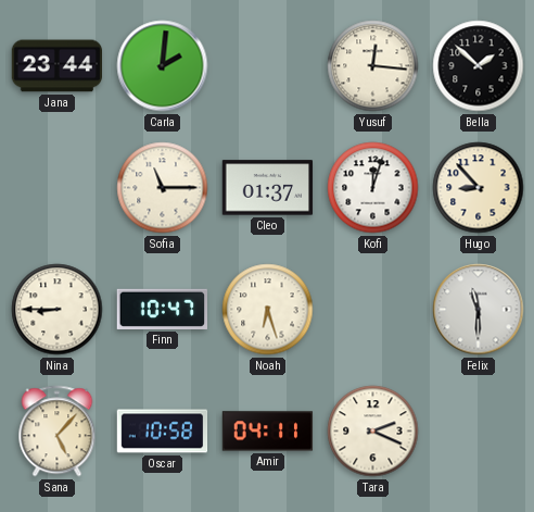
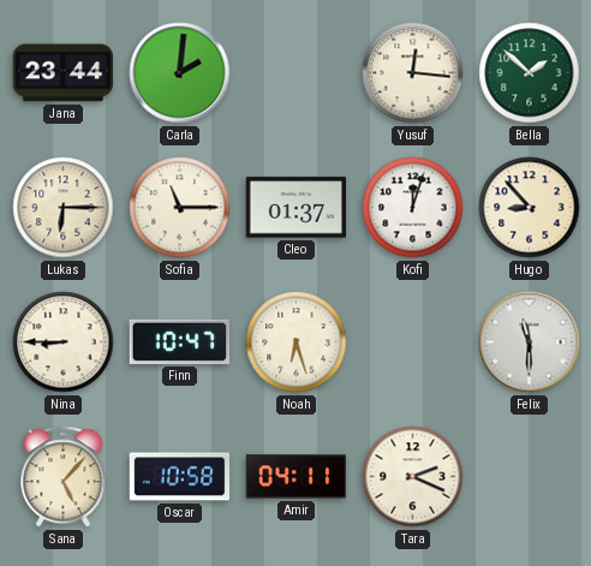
Bella dial: black -> green (530, 73)
Lukas: none -> 6:15 (64, 208)
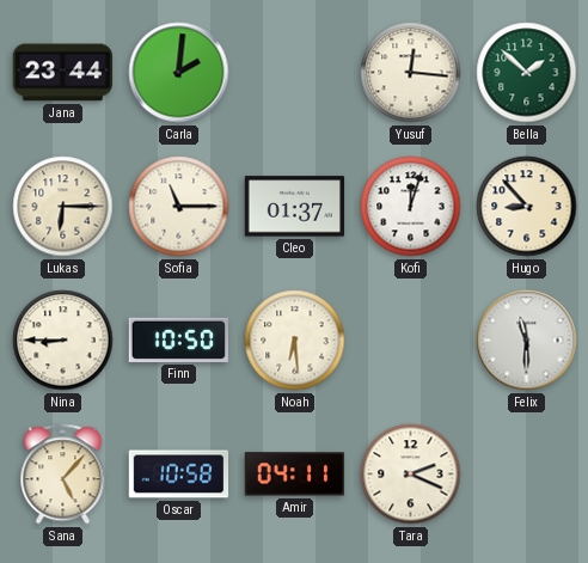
Finn: 10:47 -> 10:50 (178, 339)
Noah: 6:27 -> 6:29 (295, 341)
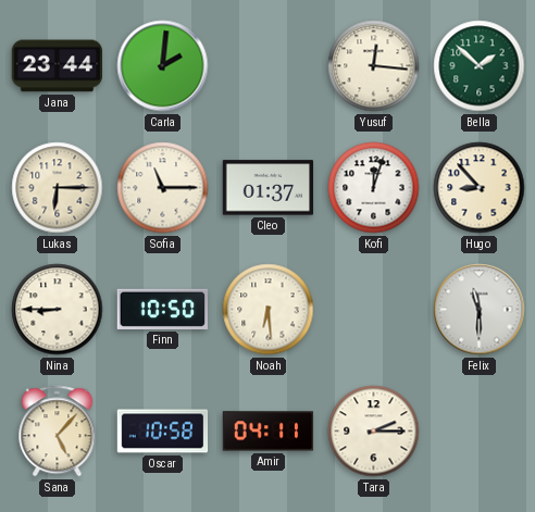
Tara: 2:19 -> 2:15 (374, 432)
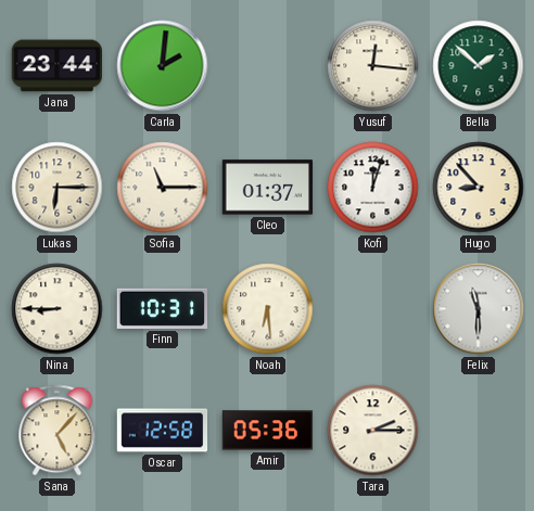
Finn: 10:50 -> 10:31 (162, 308)
Oscar: 10:58 -> 12:58 (163, 431)
Amir: 04:11 -> 05:36 (268, 431)
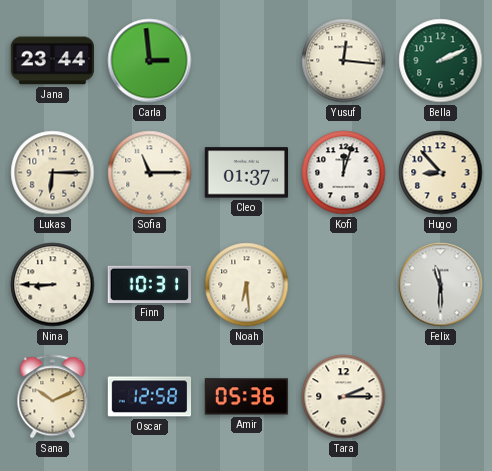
Carla: 2:01 -> 2:59 (150, 61)
Bella: 1:52 -> 2:11 (441, 61)
Sana: 5:07 -> 10:11 (53, 397)
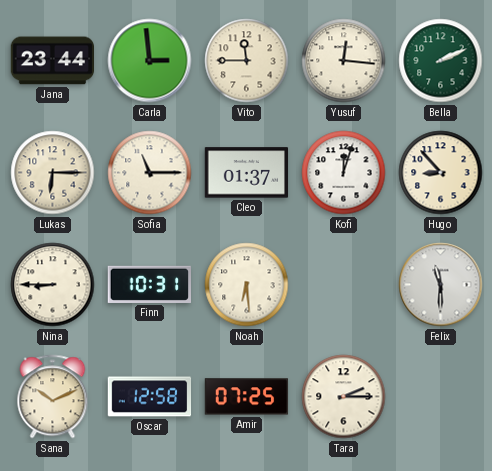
Vito: none -> 11:45 (247, 61)
Amir: 05:36 -> 07:25 (247, 397)
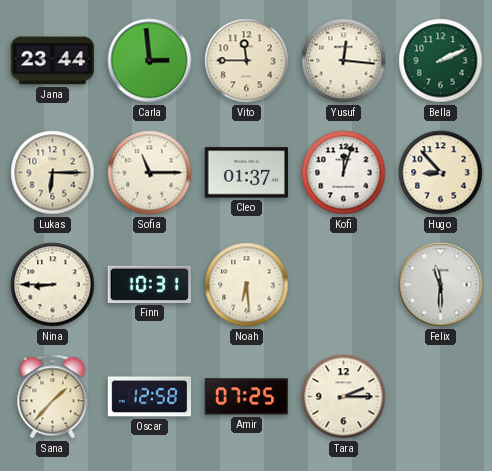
Sana: 10:11 -> 1:37 (53, 397)
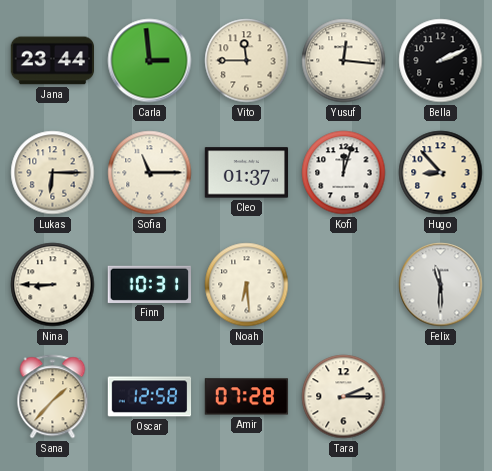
Bella dial: green -> black (441, 61)
Amir: 07:25 -> 07:28 (247, 397)
